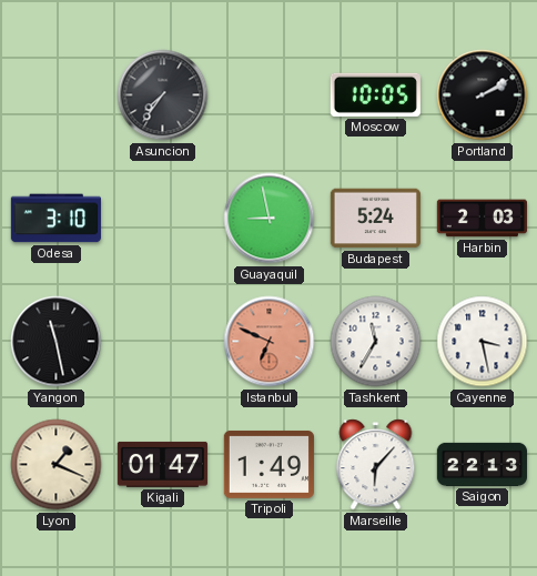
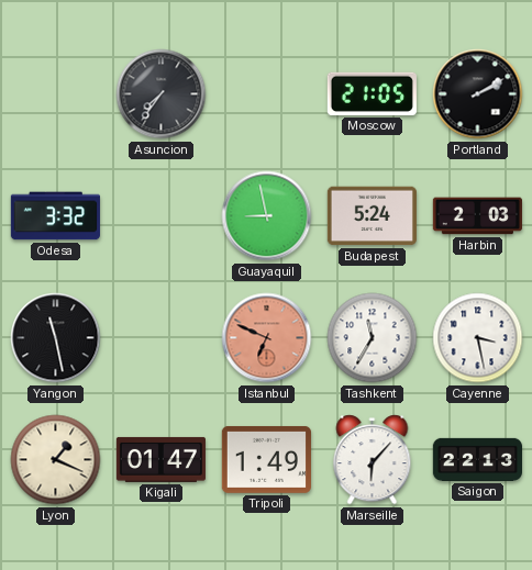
Moscow: 10:05 -> 21:05 (372, 93)
Odesa: 3:10 -> 3:32 (55, 216)
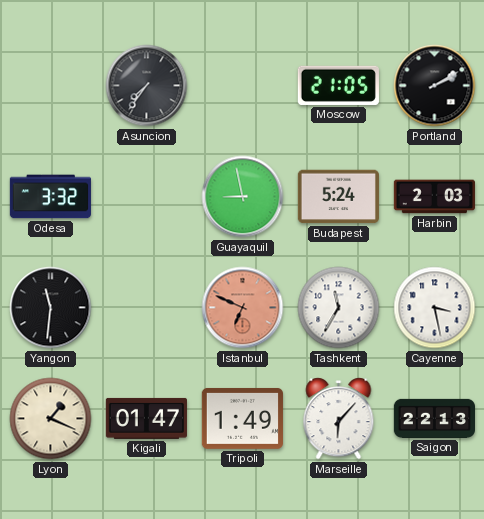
Yangon: 11:28 -> 11:31 (51, 308)
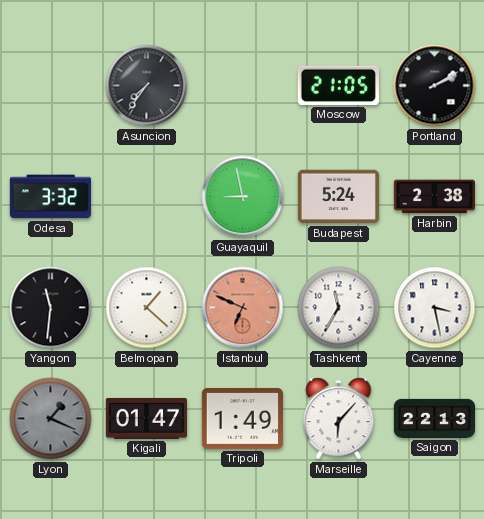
Harbin: 2:03 -> 2:38 (434, 197)
Belmopan: none -> 1:22 (147, 308)
Lyon dial: cream -> grey (51, 419)
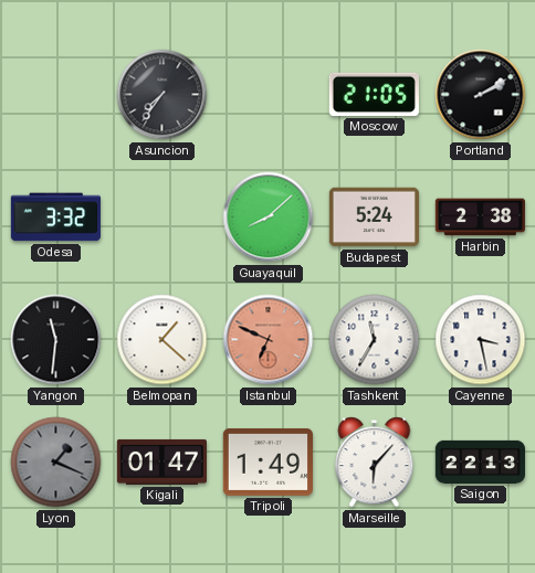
Guayaquil: 8:58 -> 8:08 (269, 217)
